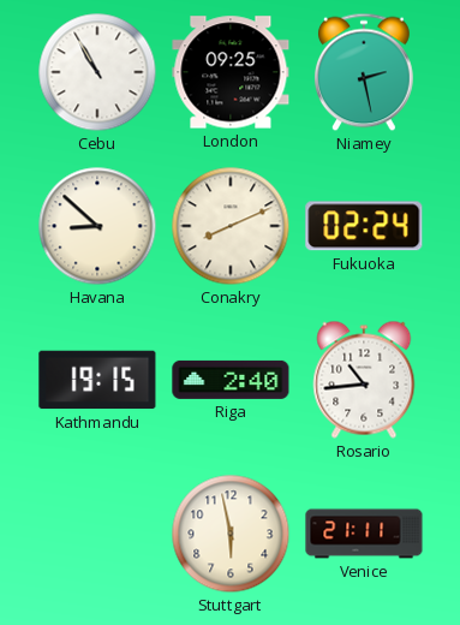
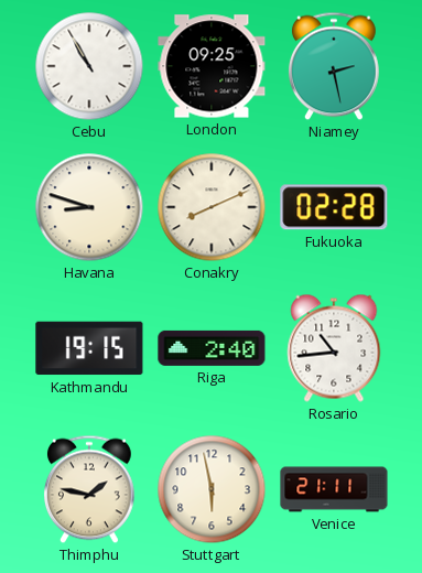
Havana: 8:52 -> 8:48 (89, 207)
Fukuoka: 02:24 -> 02:28 (334, 207)
Thimphu: none -> 1:47 (89, 489)
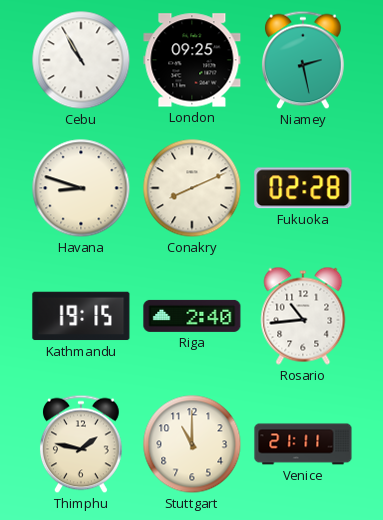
Stuttgart: 5:58 -> 11:00 (192, 444)
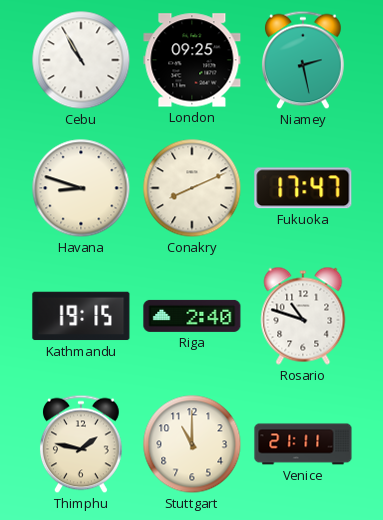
Fukuoka: 02:28 -> 17:47 (303, 188)
Rosario: 10:44 -> 10:48 (303, 316)
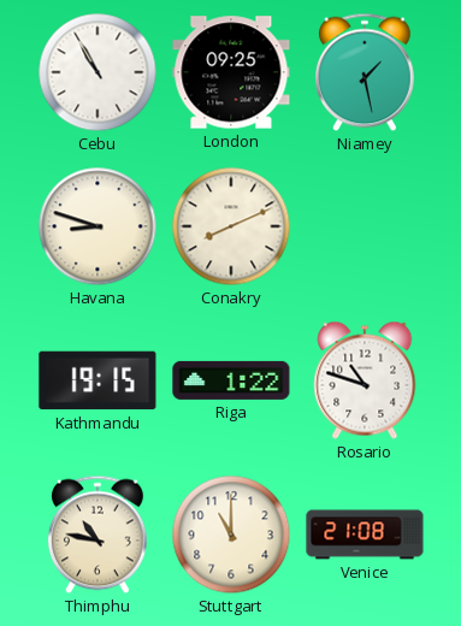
Niamey: 2:28 -> 1:28 (365, 72)
Fukuoka: 17:47 -> none (303, 188)
Riga: 2:40 -> 1:22 (231, 380)
Thimphu: 1:47 -> 10:47 (97, 535)
Venice: 21:11 -> 21:08 (365, 535)
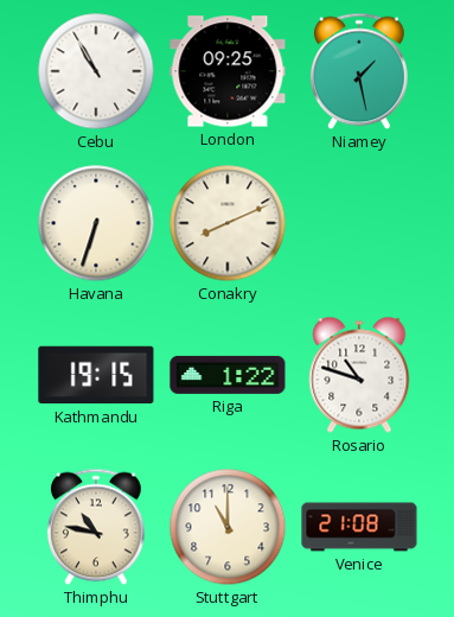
Havana: 8:48 -> 6:33 (96, 223)
